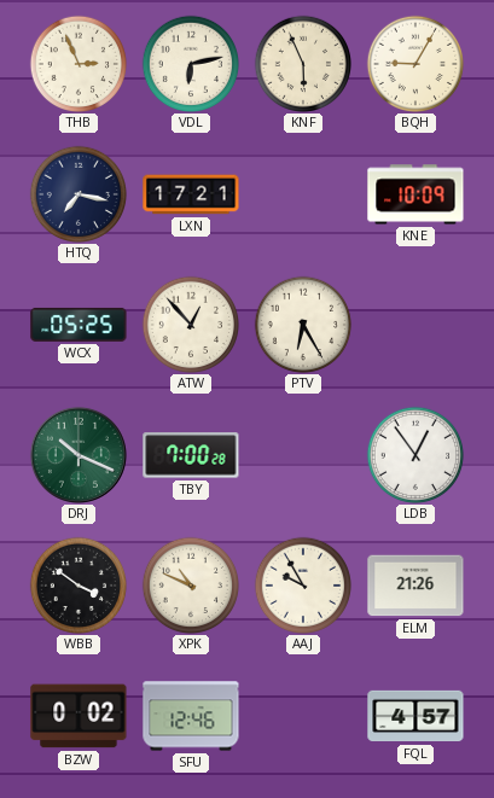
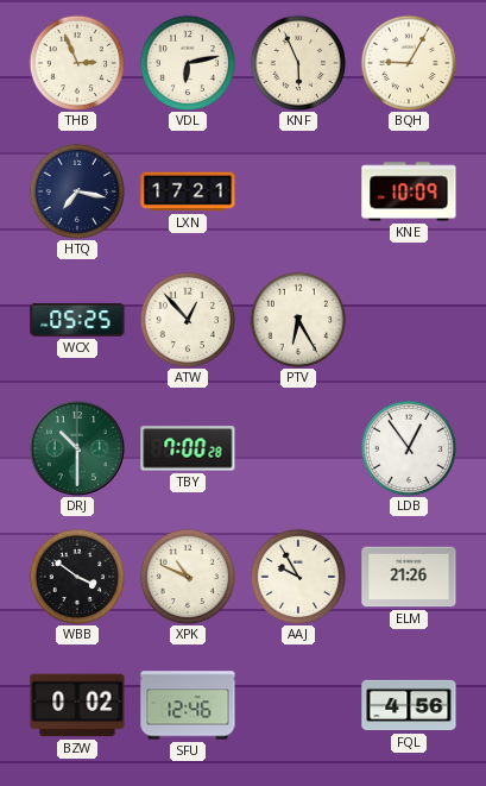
DRJ: 10:19 -> 10:30 (77, 448)
FQL: 4:57 -> 4:56 (409, 705)
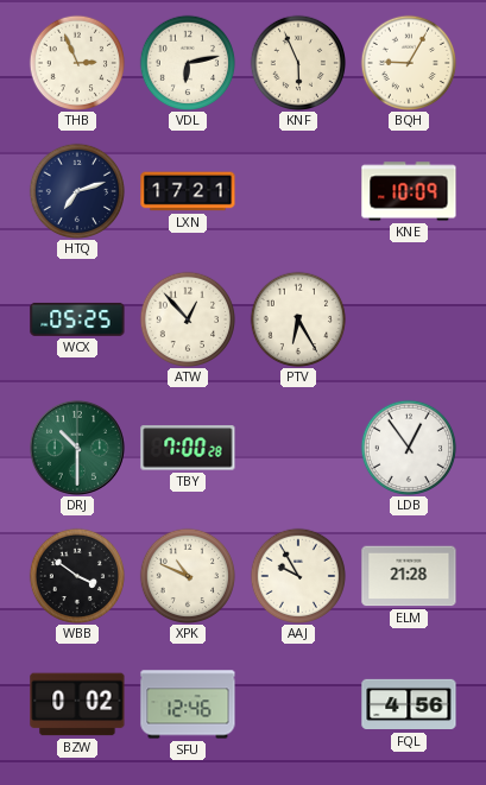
HTQ: 7:17 -> 7:12 (76, 190)
ELM: 21:26 -> 21:28 (409, 576)
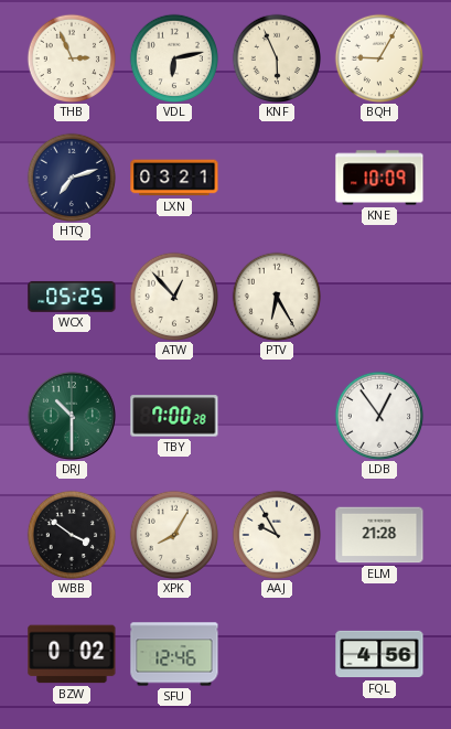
LXN: 17:21 -> 03:21 (174, 178)
XPK: 10:49 -> 8:05 (173, 534)
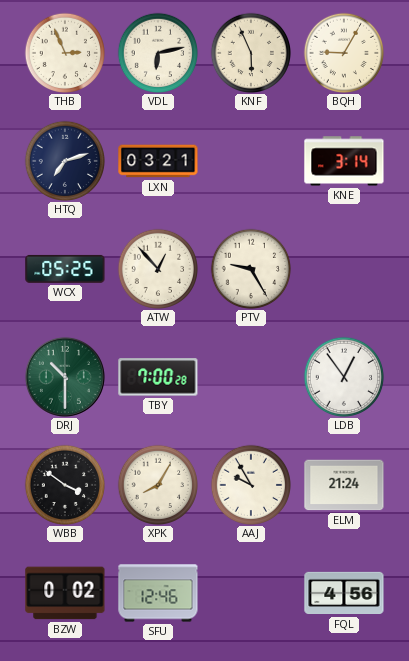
KNE: 10:09 -> 3:14 (344, 161)
PTV: 6:25 -> 9:25 (250, 268)
ELM: 21:28 -> 21:24 (344, 485)
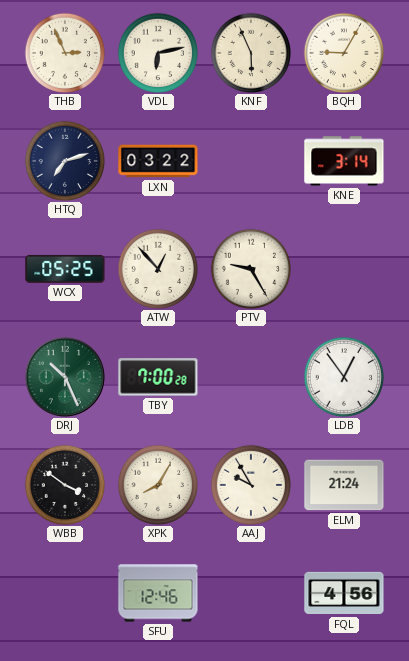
LXN: 03:21 -> 03:22 (158, 161)
DRJ: 10:30 -> 10:26 (65, 377)
BZW: 0:02 -> none (65, 593)
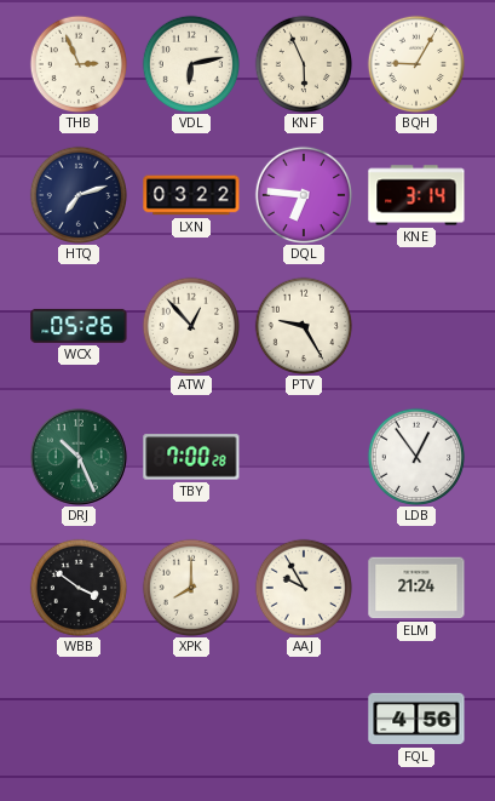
DQL: none -> 6:46 (303, 194)
WCX: 05:25 -> 05:26 (79, 326)
XPK: 8:05 -> 8:00 (190, 587)
SFU: 12:46 -> none (158, 593)
